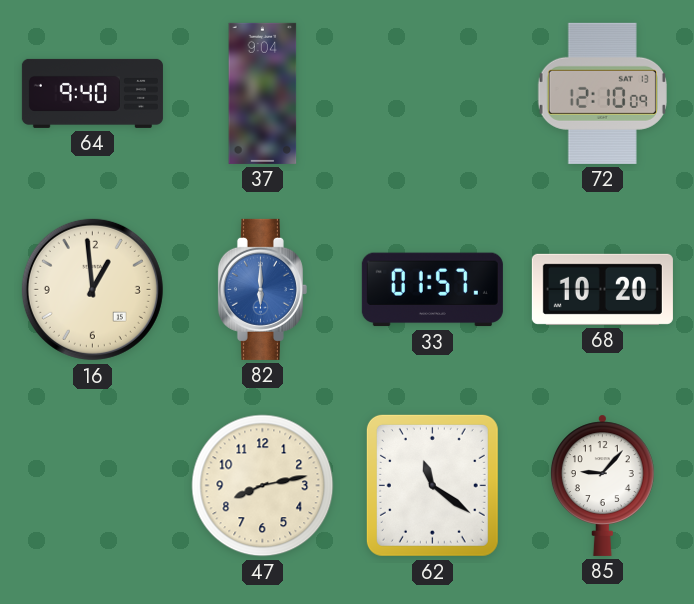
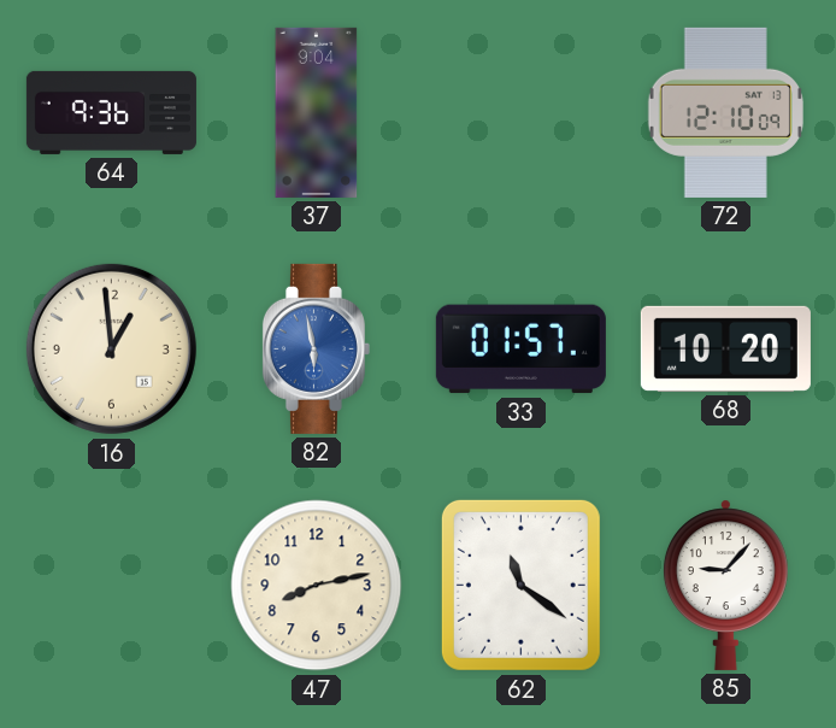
64: 9:40 -> 9:36 (111, 112)
82: 6:00 -> 5:58 (316, 348)
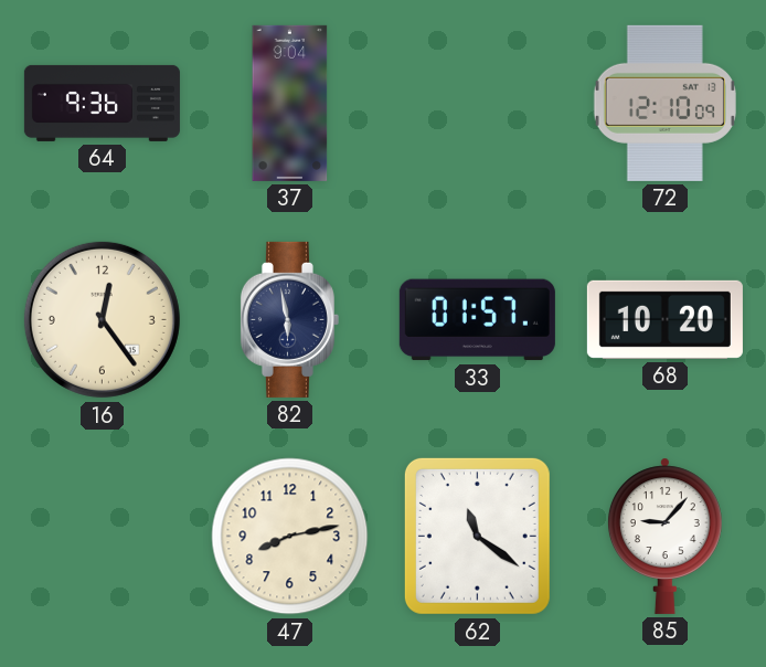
16: 12:59 -> 12:24 (102, 319)
82 dial: blue -> navy (289, 319)
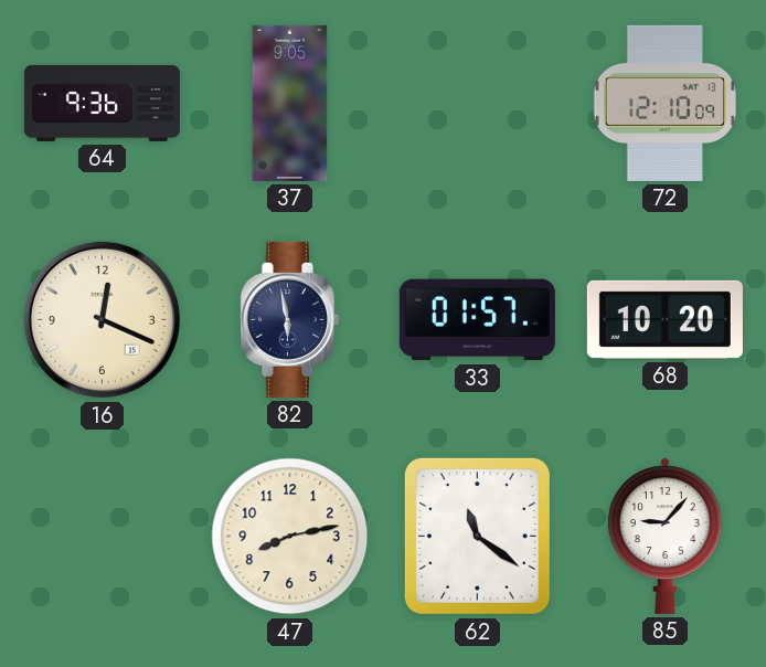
37: 9:04 -> 9:05 (290, 103)
16: 12:24 -> 12:19 (102, 319)
